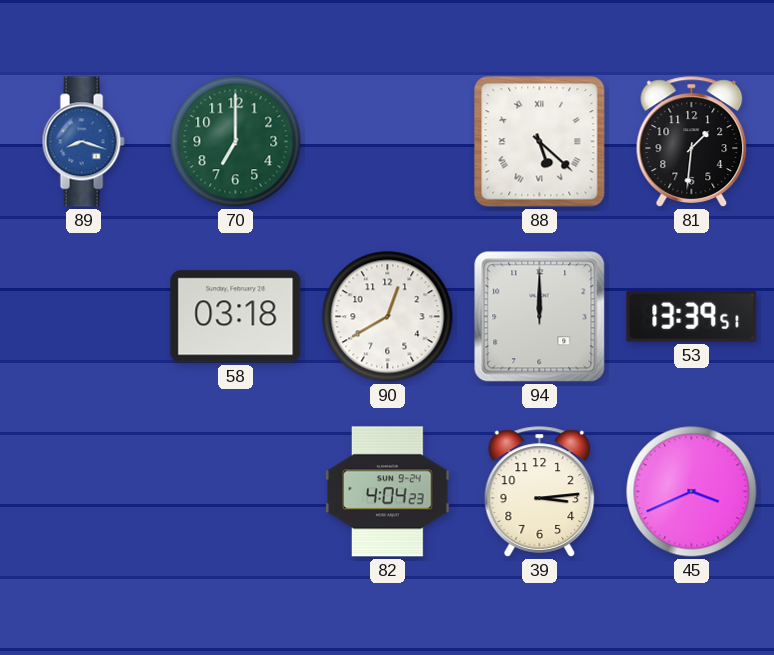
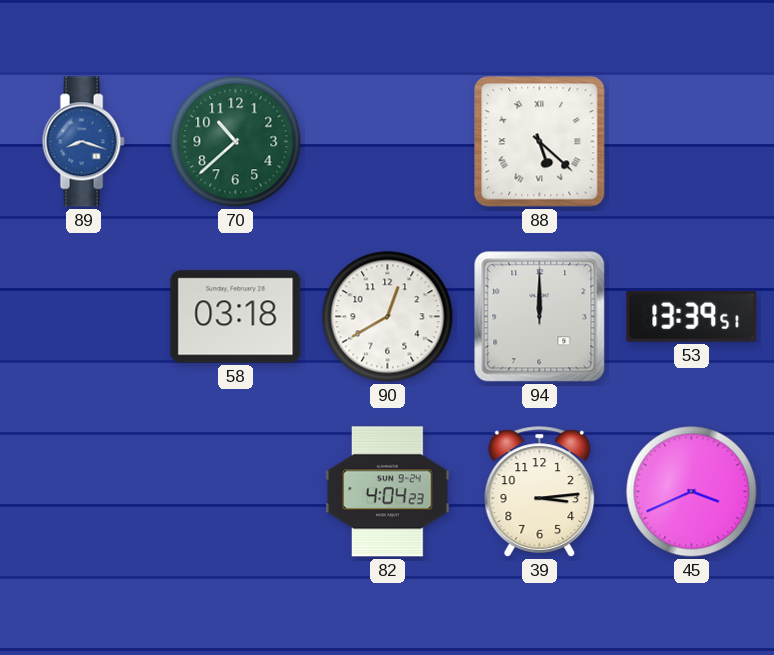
70: 7:00 -> 10:38 (236, 142)
81: 1:31 -> none (692, 142)
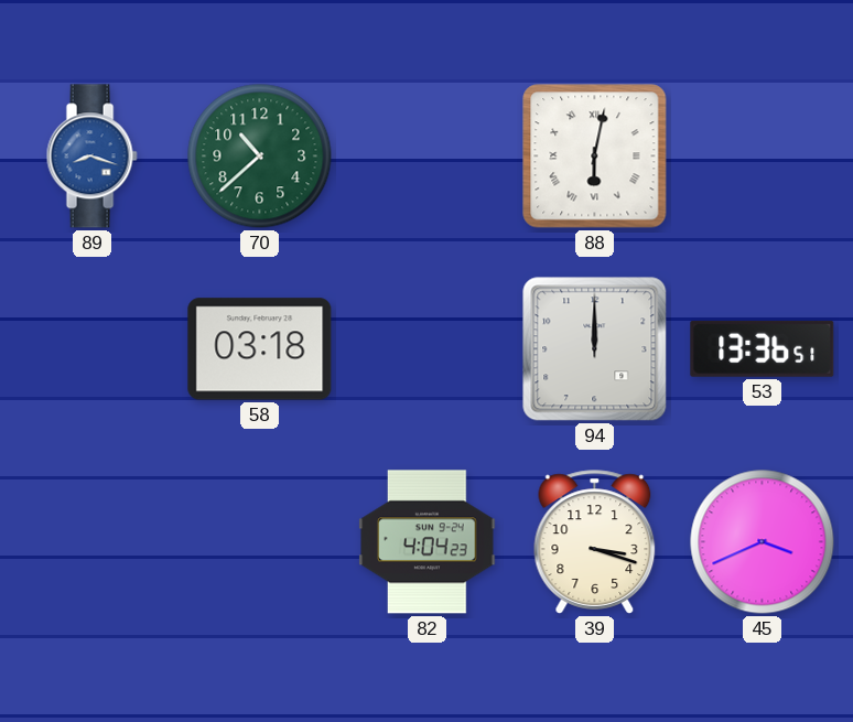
88: 5:22 -> 6:02 (595, 157)
90: 12:40 -> none (388, 317)
53: 13:39 -> 13:36 (763, 348)
39: 3:14 -> 3:18 (595, 542)
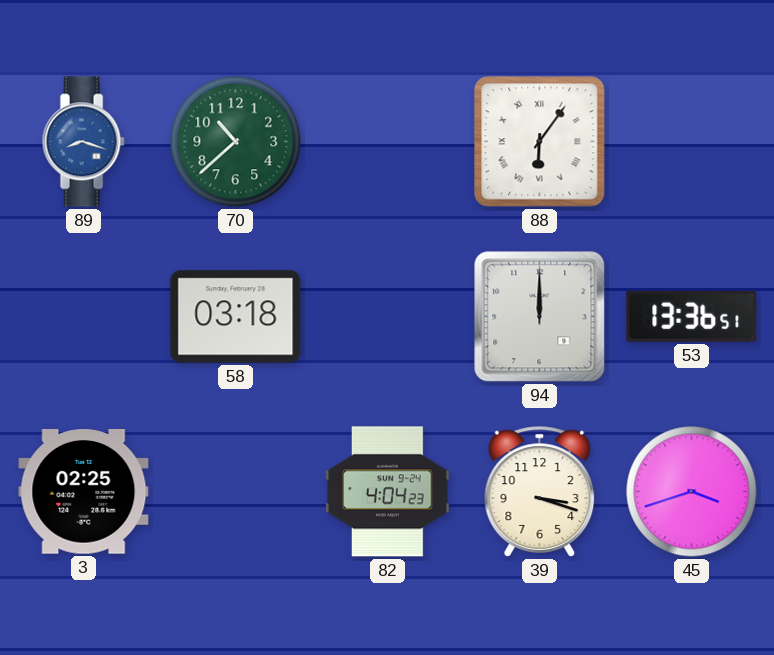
88: 6:02 -> 6:06 (540, 142)
3: none -> 02:25 (84, 492)
45: 3:41 -> 3:42 (692, 492)
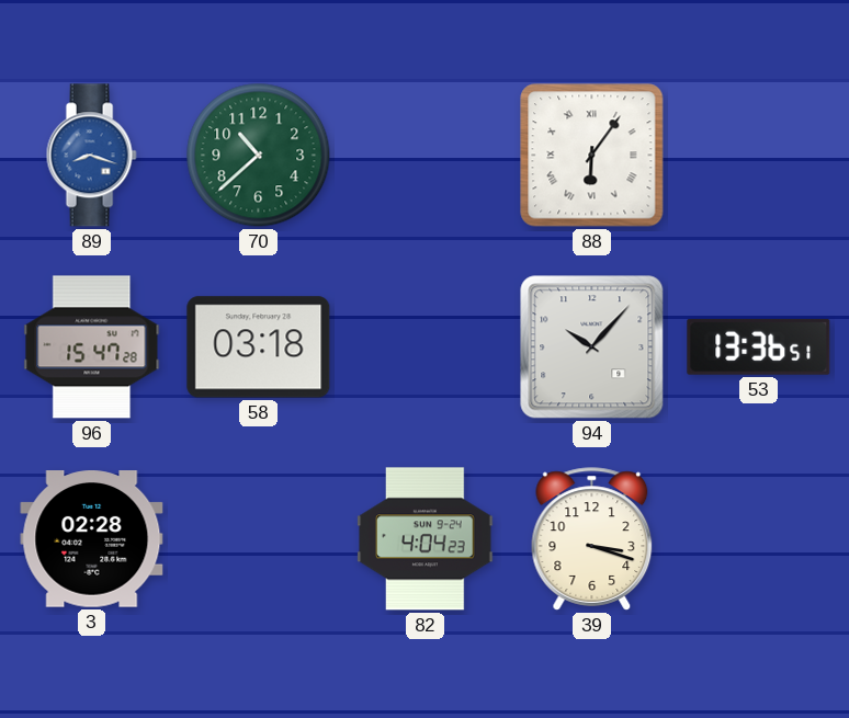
96: none -> 15:47 (92, 347)
94: 12:00 -> 10:07 (592, 347)
3: 02:25 -> 02:28 (92, 539)
45: 3:42 -> none (692, 492)
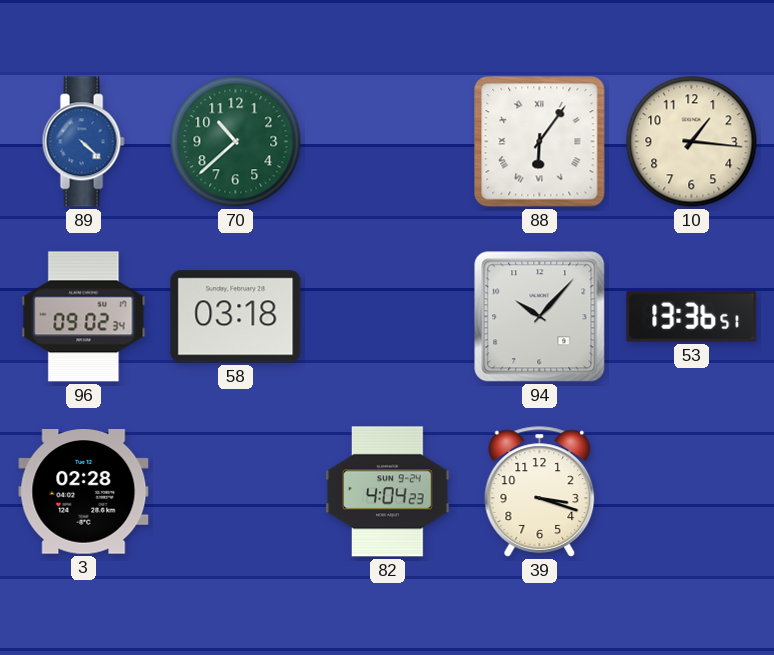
89: 8:18 -> 4:22 (83, 142)
10: none -> 1:16 (692, 142)
96: 15:47 -> 09:02 (84, 317)
